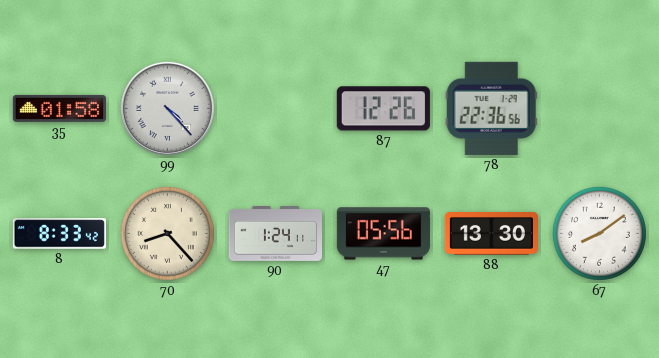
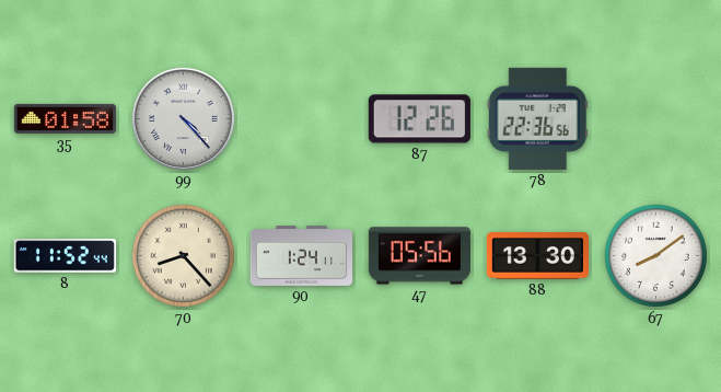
8: 8:33 -> 11:52 (65, 256)
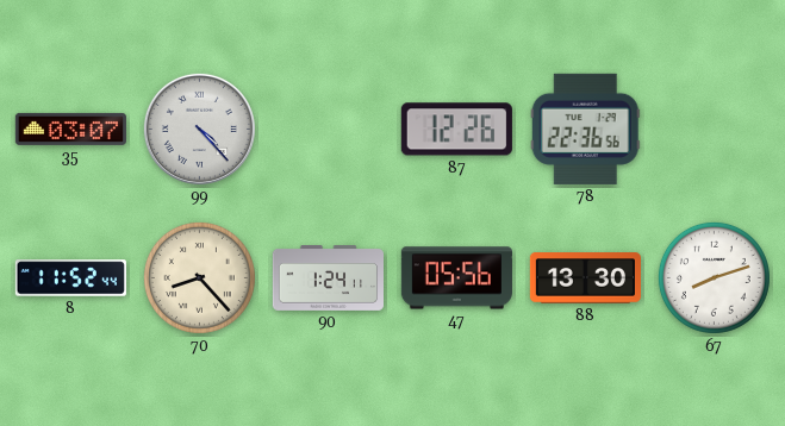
35: 01:58 -> 03:07 (70, 129)
67: 8:09 -> 8:12 (714, 277)
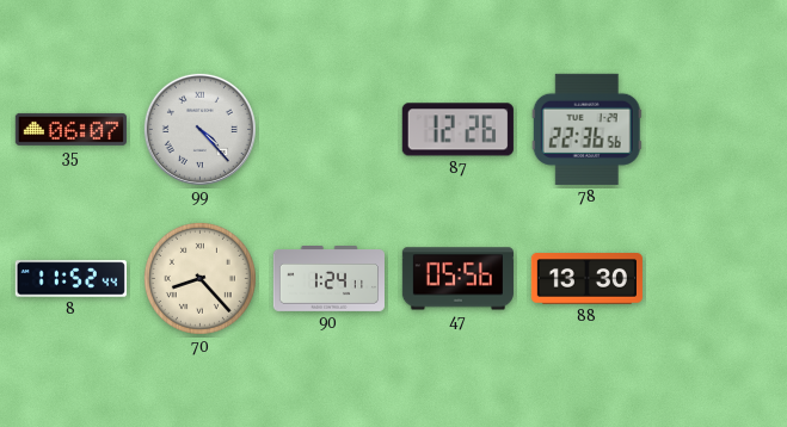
35: 03:07 -> 06:07 (70, 129)
67: 8:12 -> none (714, 277)
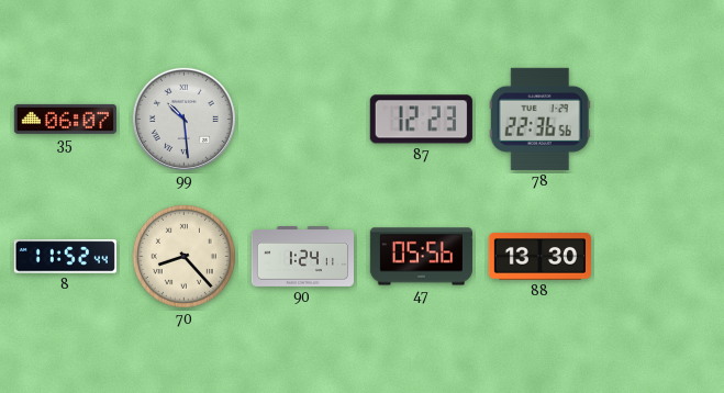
99: 4:23 -> 10:29 (183, 119)
87: 12:26 -> 12:23 (421, 120)
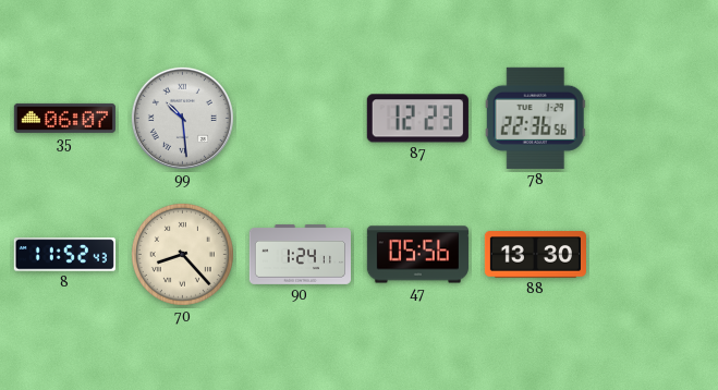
8: 11:52:44 -> 11:52:43 (64, 255)
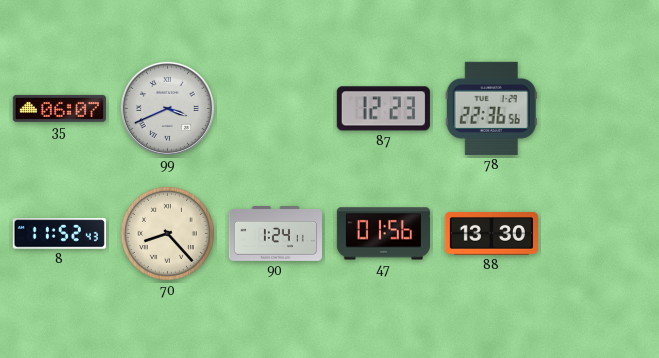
99: 10:29 -> 3:41 (167, 108)
47: 05:56 -> 01:56 (383, 234)
